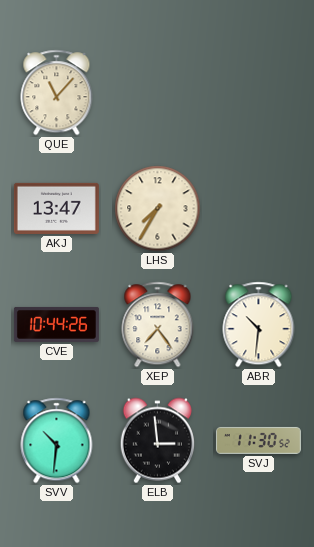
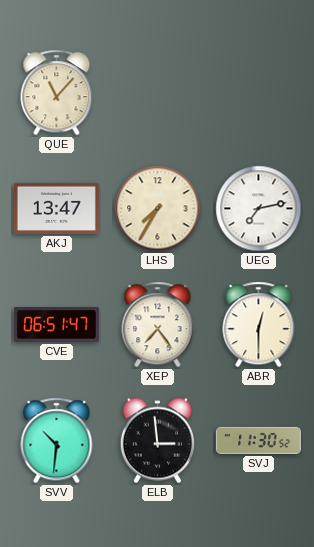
UEG: none -> 7:13 (259, 209)
CVE: 10:44 -> 06:51 (56, 324)
ABR: 10:31 -> 12:30 (259, 325)
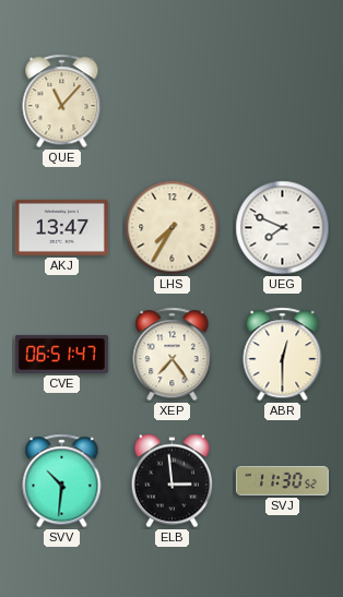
UEG: 7:13 -> 7:49 (283, 228)
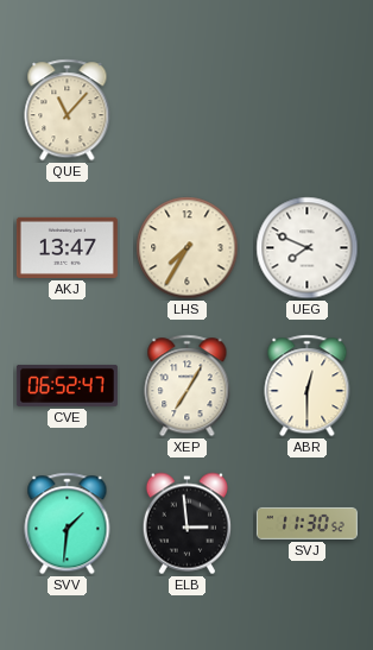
CVE: 06:51 -> 06:52 (67, 385)
XEP: 7:24 -> 7:05 (188, 386)
SVV: 10:31 -> 1:31 (68, 524)
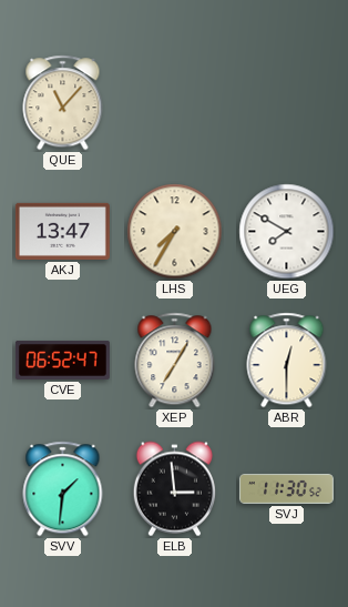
UEG: 7:49 -> 7:50 (287, 232)
